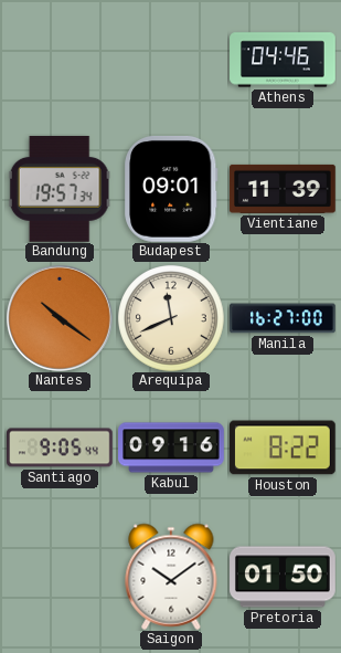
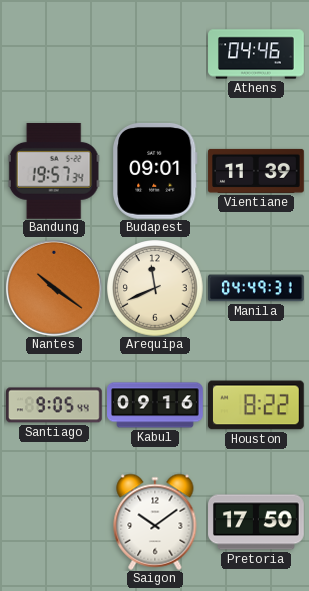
Manila: 16:27 -> 04:49 (257, 288)
Pretoria: 01:50 -> 17:50 (256, 522)
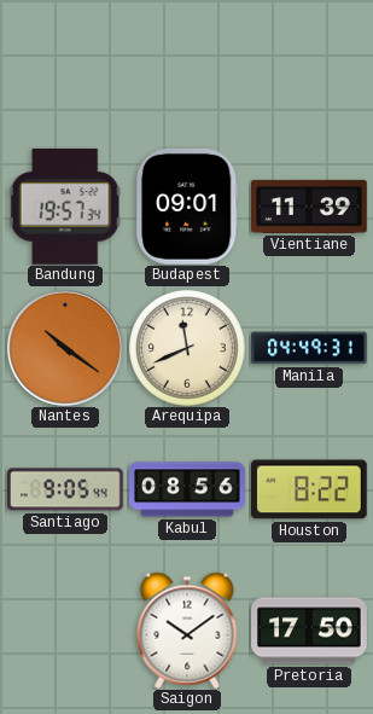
Athens: 04:46 -> none (256, 54)
Kabul: 09:16 -> 08:56 (187, 489)
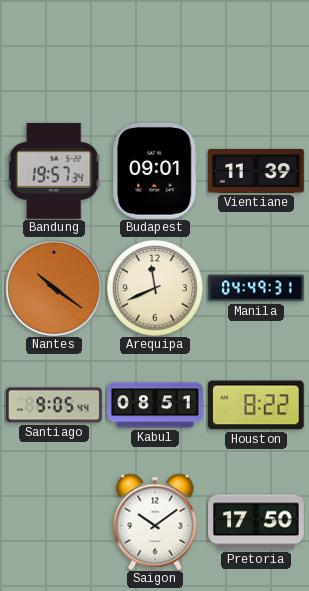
Kabul: 08:56 -> 08:51 (155, 405)
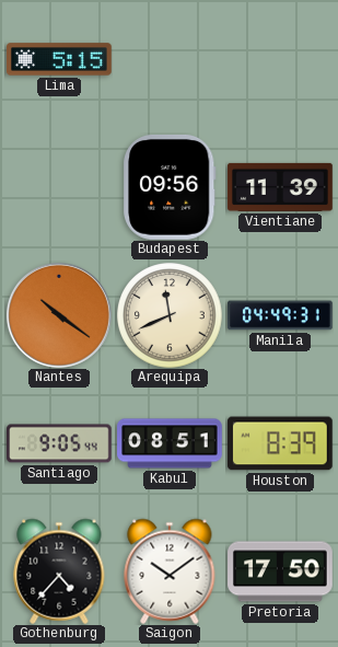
Lima: none -> 5:15 (59, 59)
Bandung: 19:57 -> none (54, 171)
Budapest: 09:01 -> 09:56 (170, 187)
Houston: 8:22 -> 8:39 (280, 443)
Gothenburg: none -> 4:37 (59, 571)
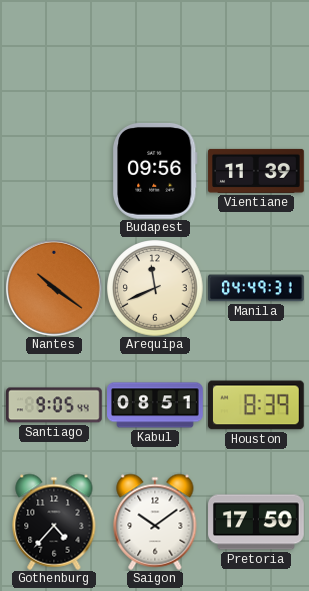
Lima: 5:15 -> none (59, 59)
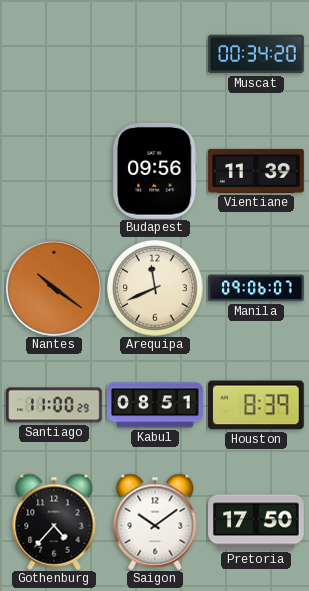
Muscat: none -> 00:34 (257, 54)
Manila: 04:49 -> 09:06 (257, 288)
Santiago: 9:05 -> 11:00 (55, 405)
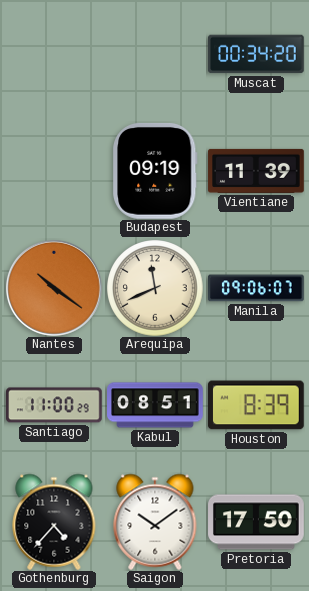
Budapest: 09:56 -> 09:19 (155, 171)
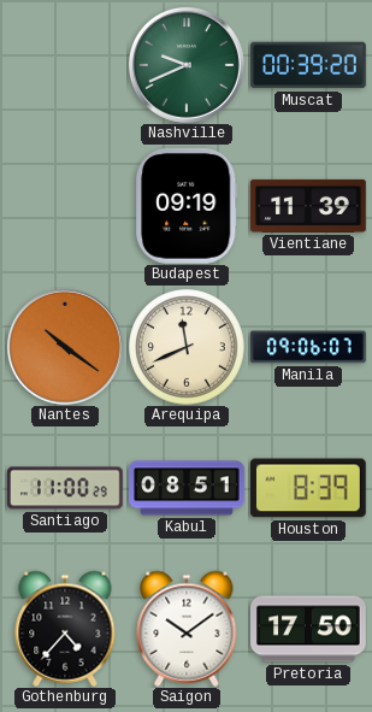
Nashville: none -> 9:41 (187, 65)
Muscat: 00:34 -> 00:39 (309, 65)
